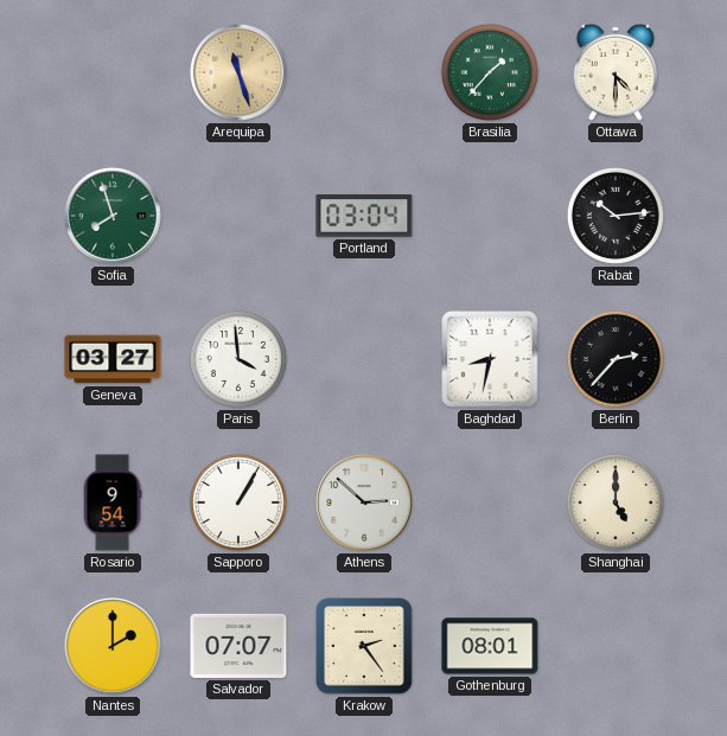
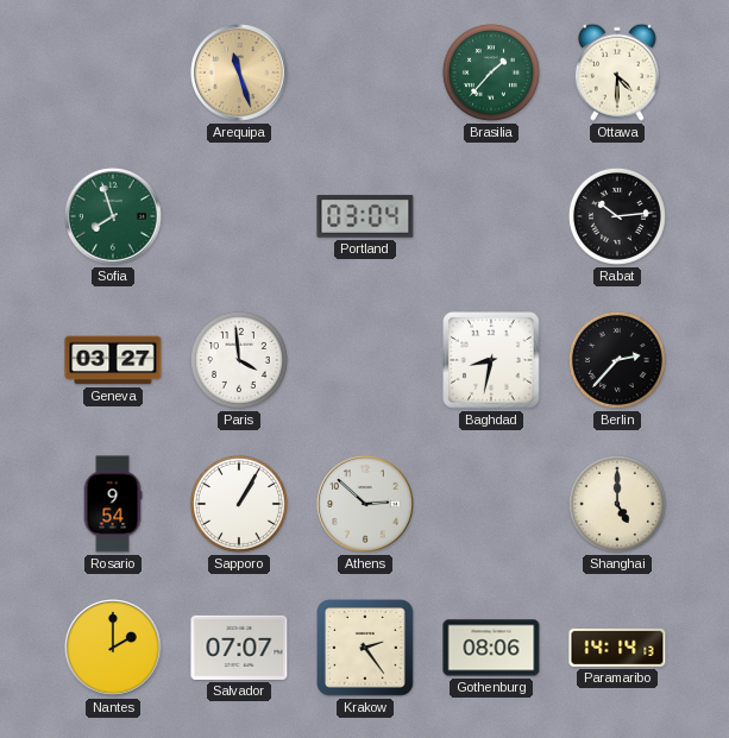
Gothenburg: 08:01 -> 08:06 (491, 648)
Paramaribo: none -> 14:14 (617, 648)
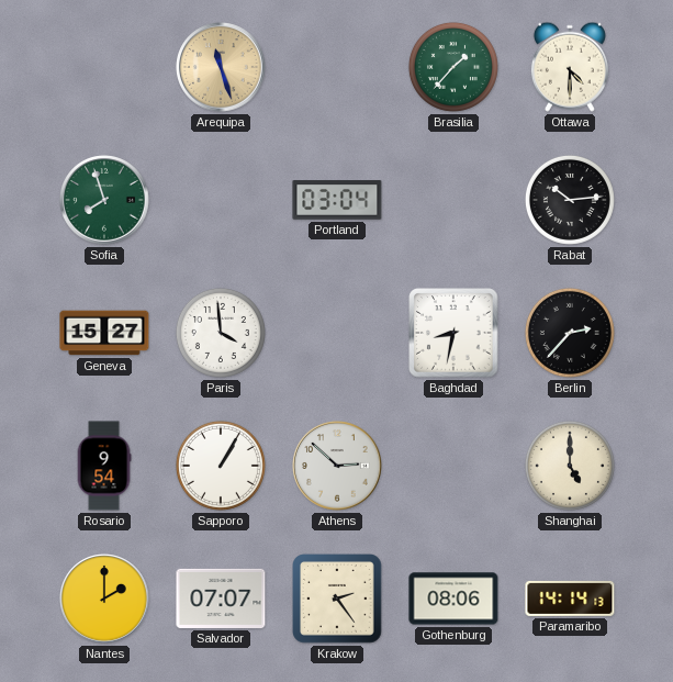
Geneva: 03:27 -> 15:27 (104, 333)
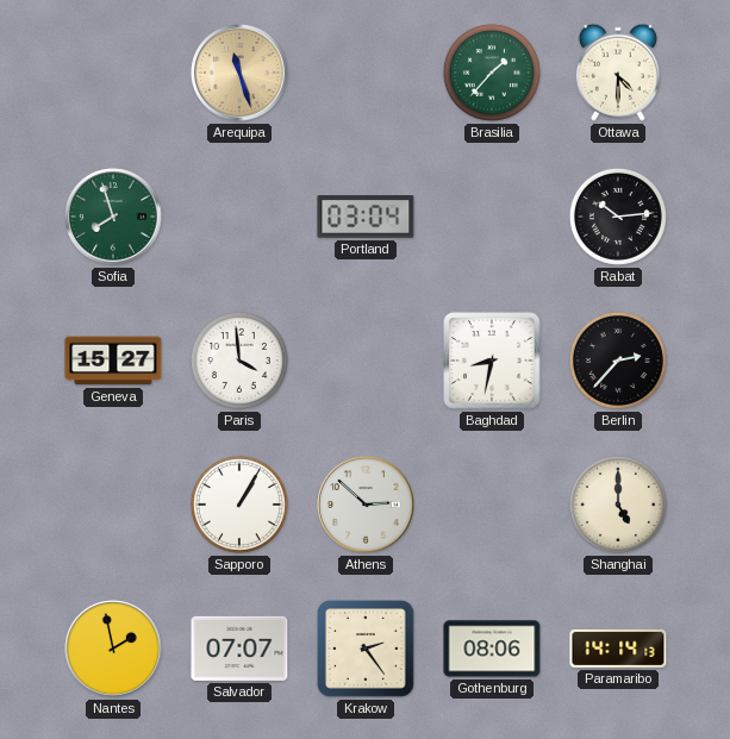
Rosario: 9:54 -> none (104, 466)
Nantes: 2:00 -> 1:58 (113, 649)
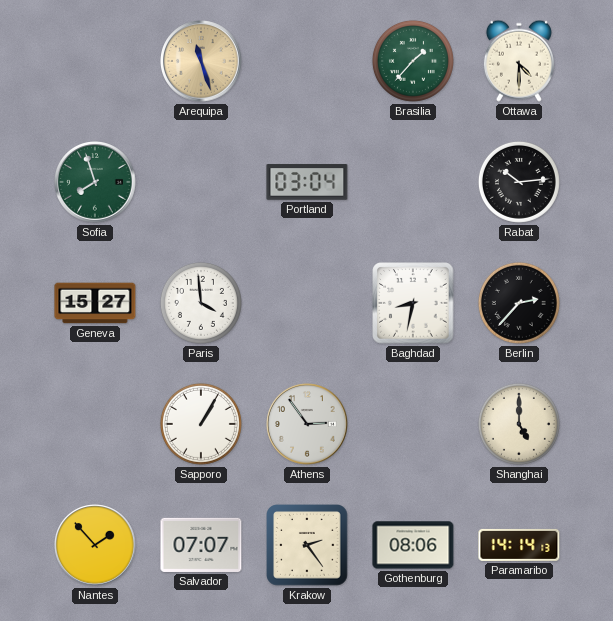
Athens: 2:52 -> 2:54 (307, 424)
Nantes: 1:58 -> 1:53 (95, 545)
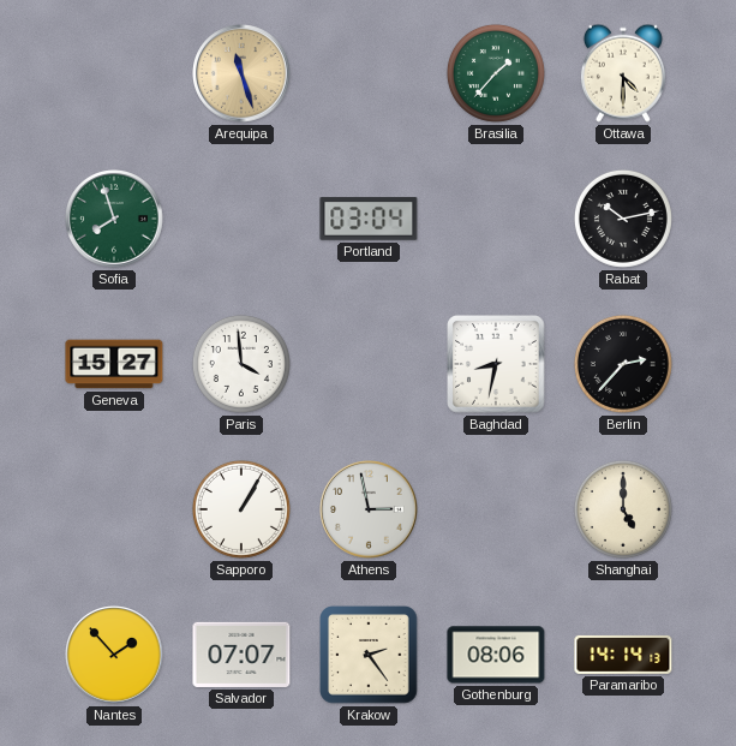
Rabat: 10:14 -> 10:13 (623, 219)
Athens: 2:54 -> 2:58 (369, 509)
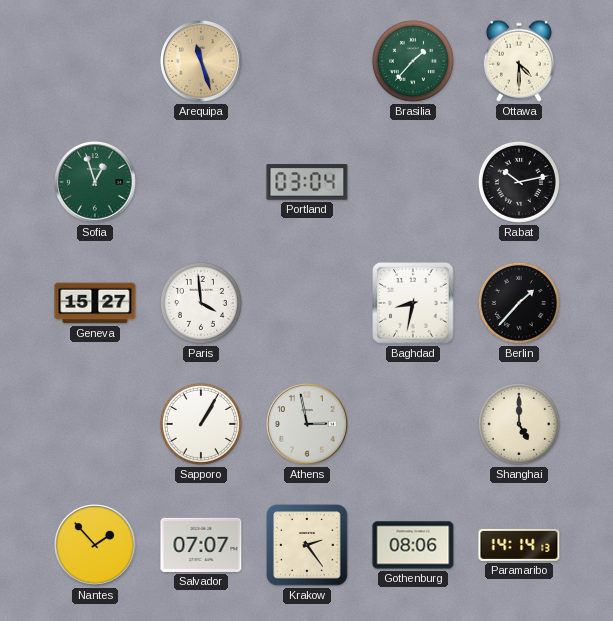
Sofia: 7:57 -> 12:57 (95, 182)
Berlin: 2:37 -> 1:37 (519, 303)
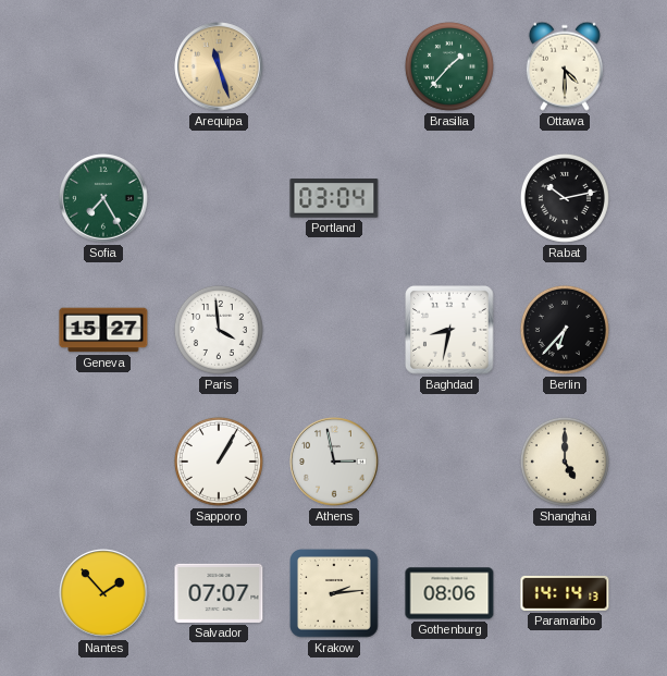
Sofia: 12:57 -> 7:25 (103, 198)
Berlin: 1:37 -> 6:37 (565, 330)
Krakow: 2:24 -> 2:14 (334, 593)
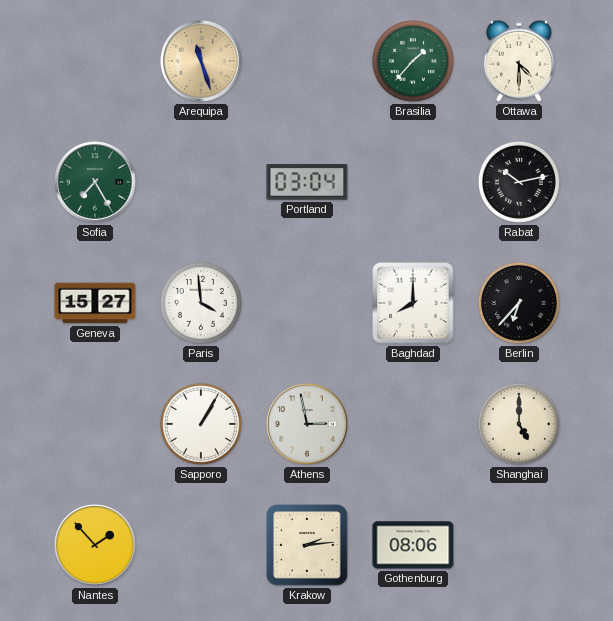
Baghdad: 8:32 -> 8:00 (413, 303)
Salvador: 07:07 -> none (219, 593)
Paramaribo: 14:14 -> none (565, 593)
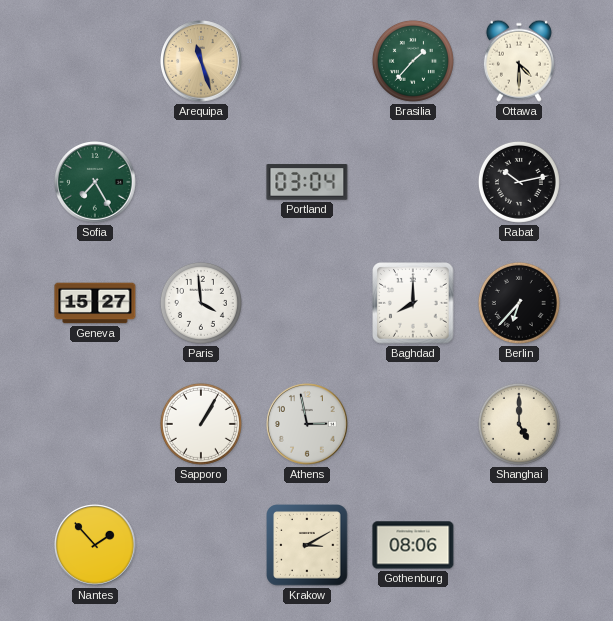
Krakow: 2:14 -> 3:10 (307, 545)
